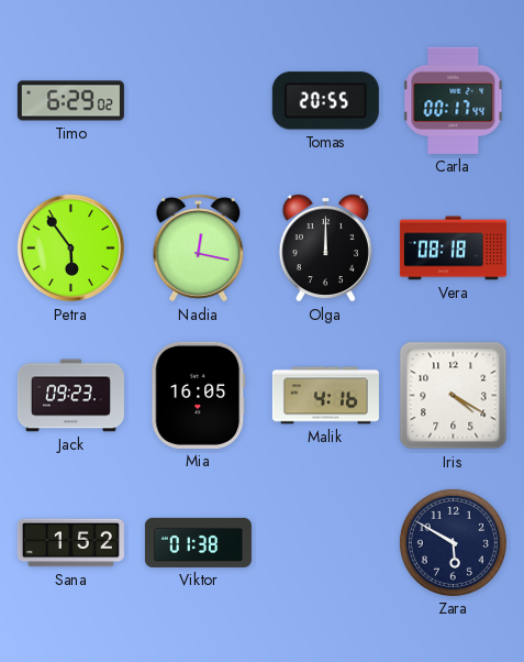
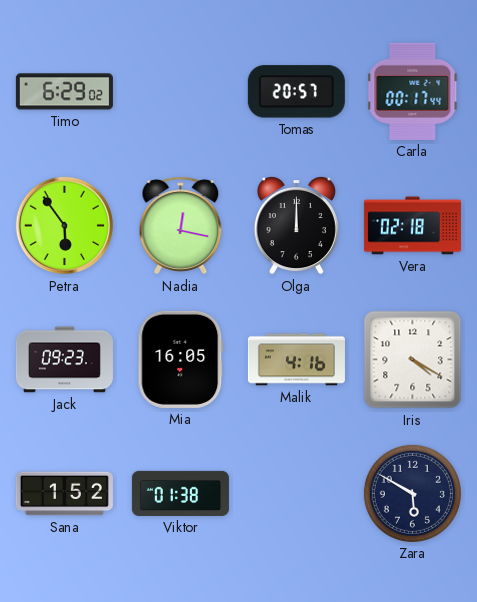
Tomas: 20:55 -> 20:57 (296, 92)
Vera: 08:18 -> 02:18 (412, 226)
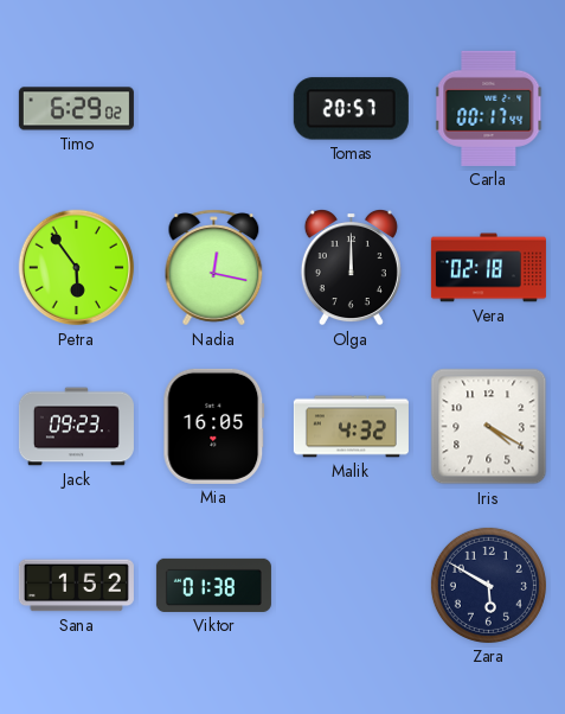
Malik: 4:16 -> 4:32 (351, 427)
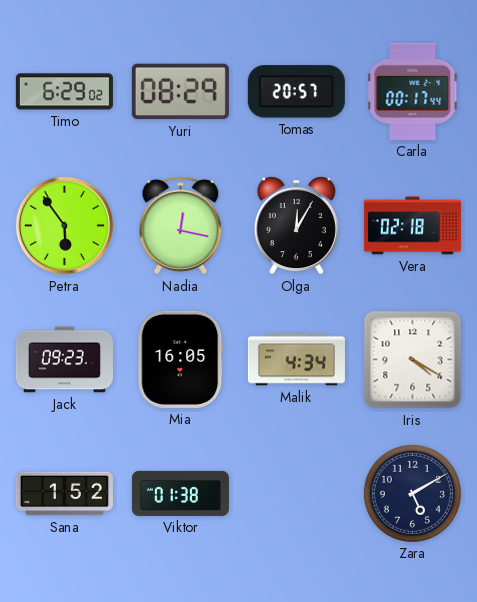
Yuri: none -> 08:29 (180, 92)
Olga: 12:00 -> 12:05 (296, 226)
Malik: 4:32 -> 4:34 (296, 360)
Zara: 5:50 -> 5:10 (412, 493)
